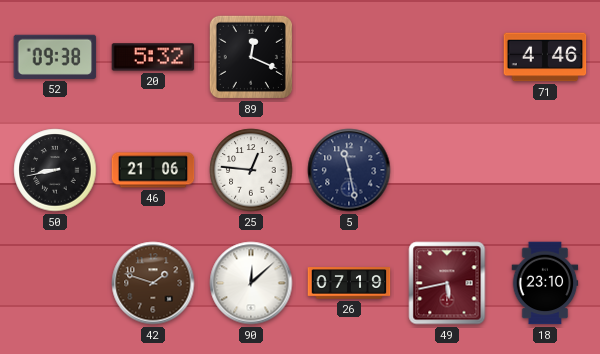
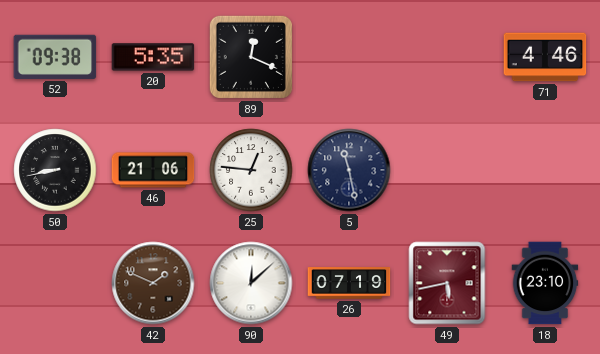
20: 5:32 -> 5:35 (153, 57)
42: 1:48 -> 1:49 (153, 283)
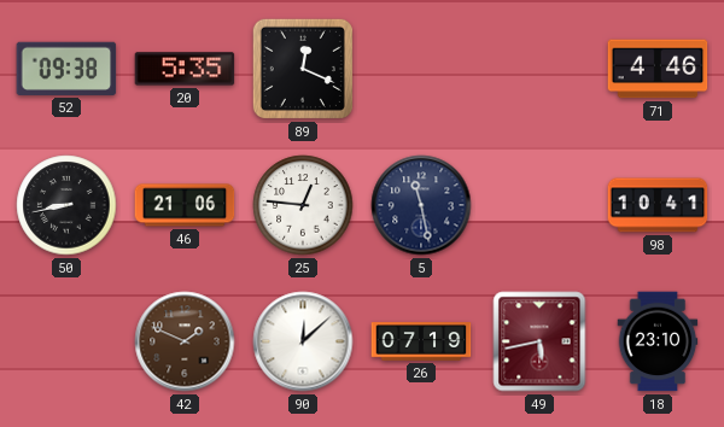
98: none -> 10:41 (658, 205)
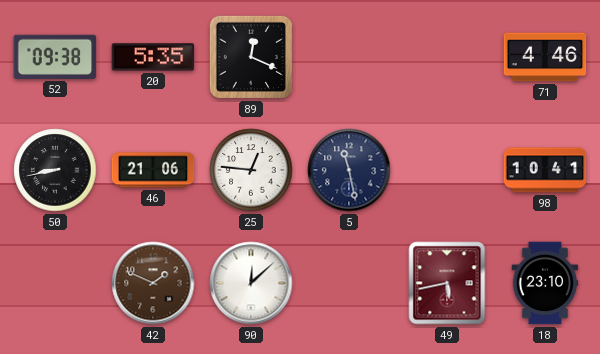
26: 07:19 -> none (421, 341)
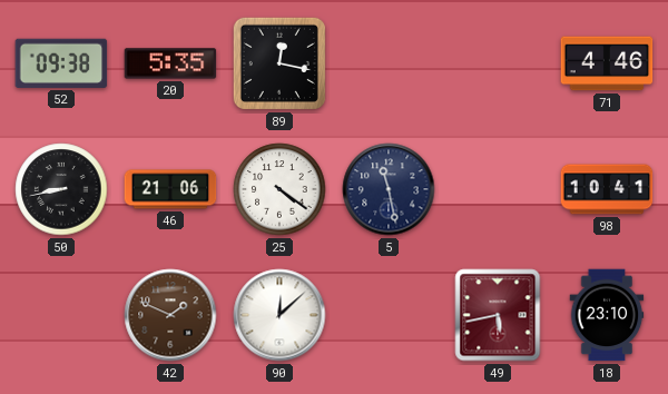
89: 12:19 -> 12:17 (279, 63)
25: 12:46 -> 4:21 (279, 189)
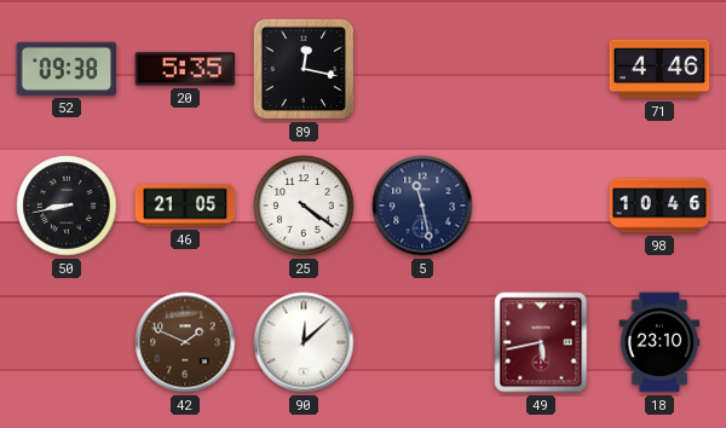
46: 21:06 -> 21:05 (185, 206)
98: 10:41 -> 10:46 (659, 206)
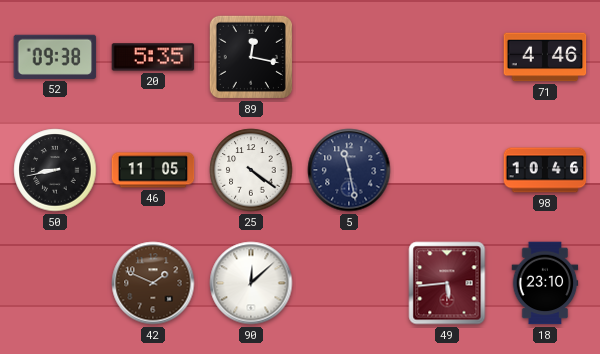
46: 21:05 -> 11:05 (153, 170)
49: 5:43 -> 5:44 (447, 283)
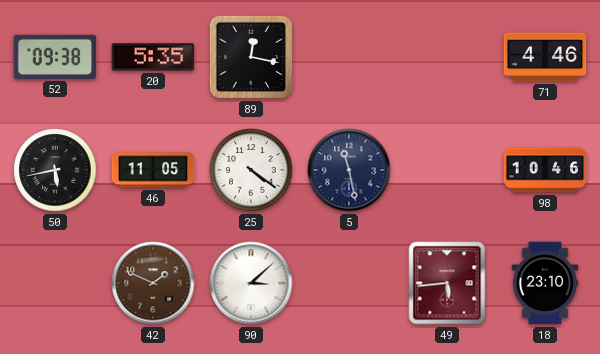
50: 8:43 -> 5:43 (55, 170)
90: 12:08 -> 3:08 (251, 283)
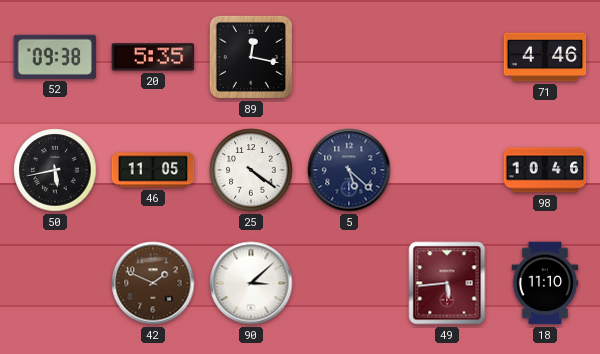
5: 11:28 -> 5:22 (349, 170)
18: 23:10 -> 11:10 (545, 283)
